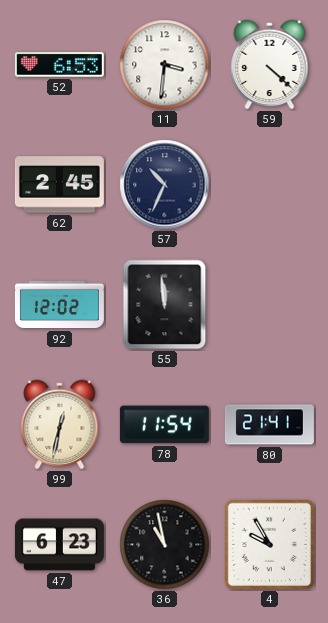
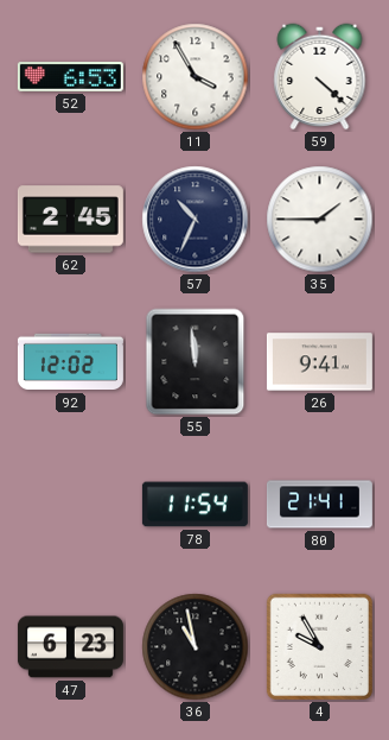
11: 3:31 -> 3:55 (196, 77)
35: none -> 1:45 (320, 220)
26: none -> 9:41 (319, 362)
99: 12:32 -> none (60, 425)
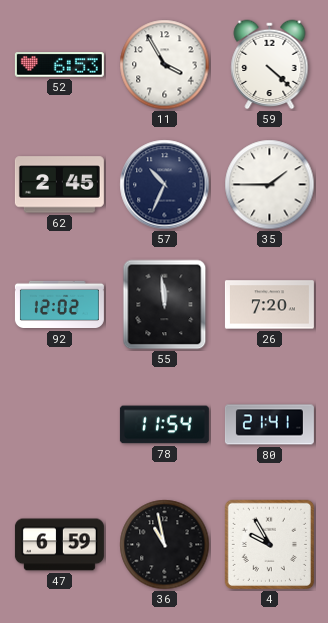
26: 9:41 -> 7:20 (269, 305)
47: 6:23 -> 6:59 (59, 545)
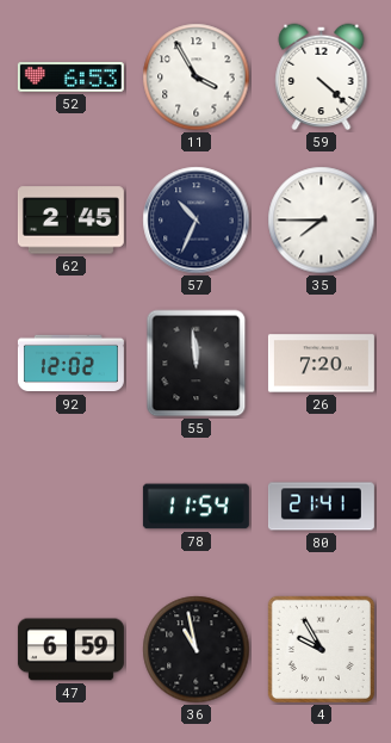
35: 1:45 -> 7:45 (322, 221)
